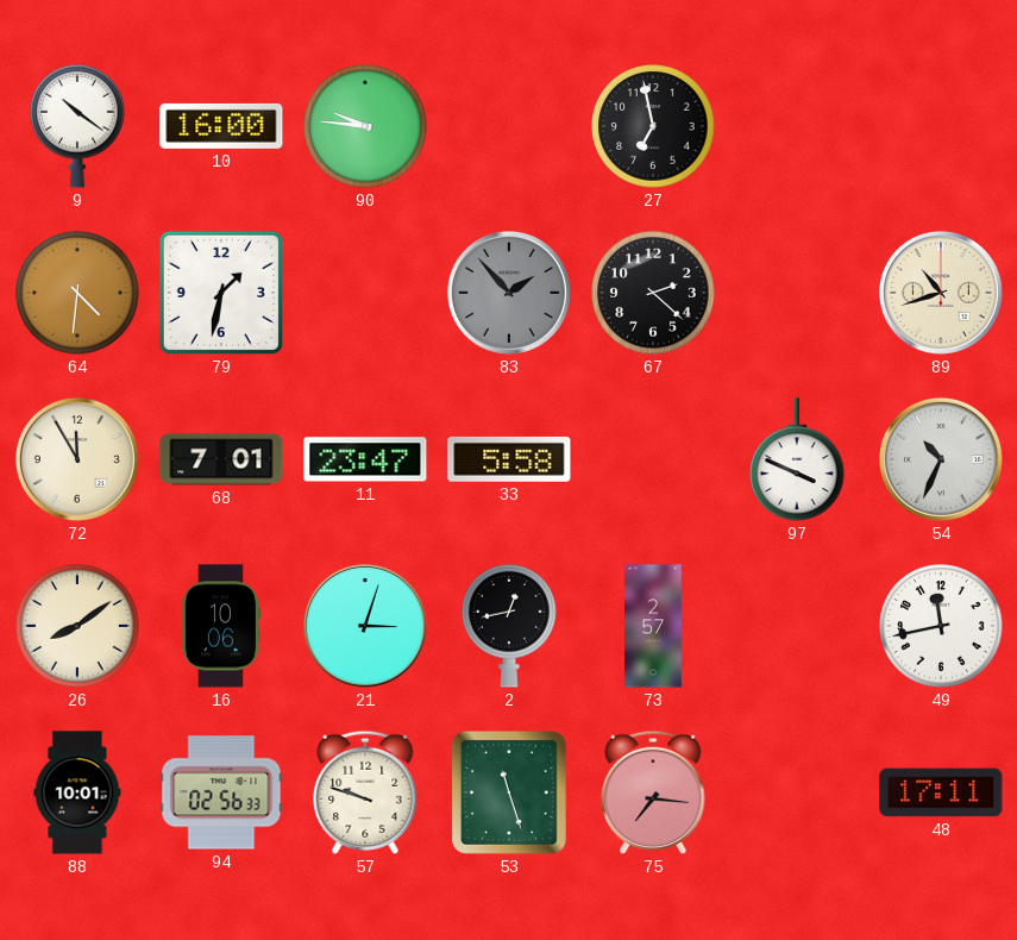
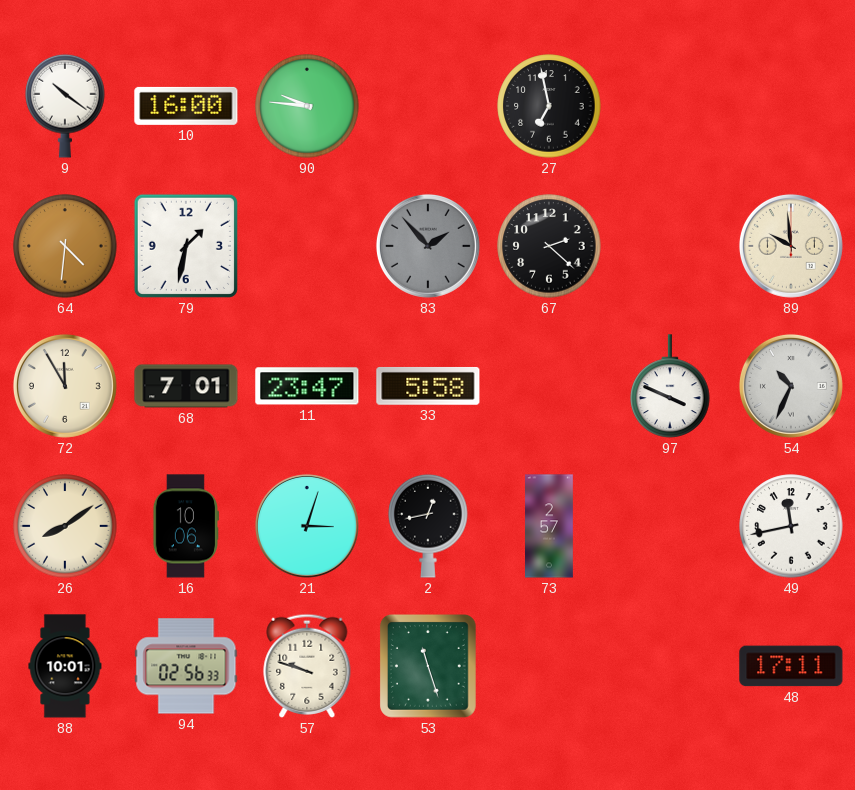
89: 10:42 -> 9:59 (791, 246)
75: 7:16 -> none (653, 792)
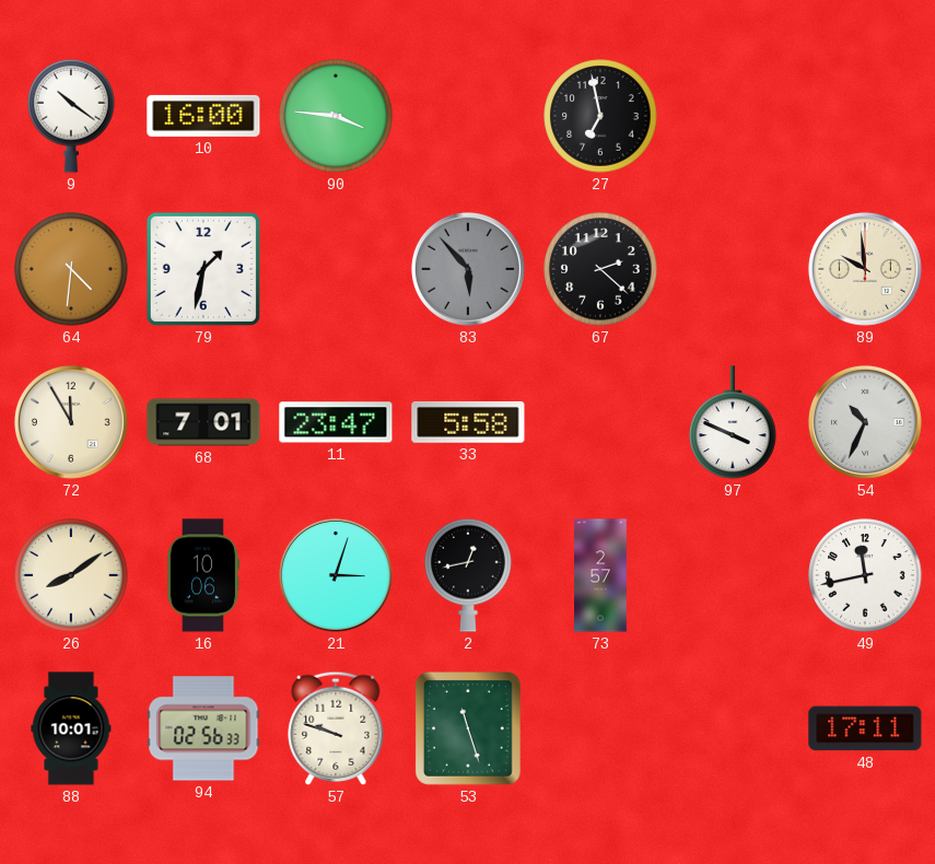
90: 9:46 -> 3:46 (336, 116)
83: 1:53 -> 5:53 (468, 269)
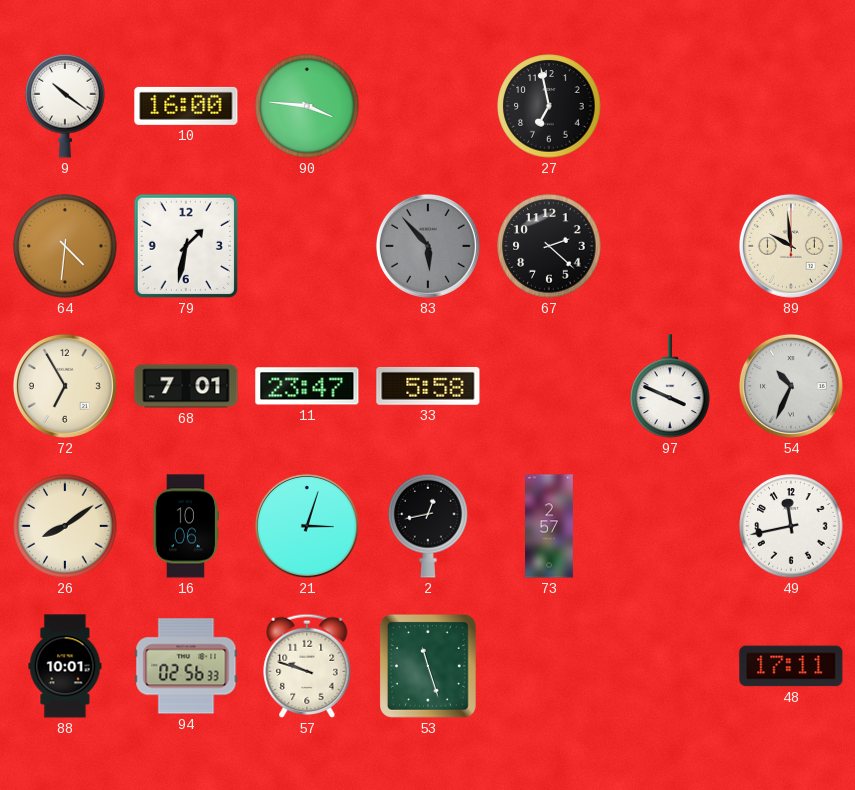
72: 11:55 -> 6:55 (65, 386)
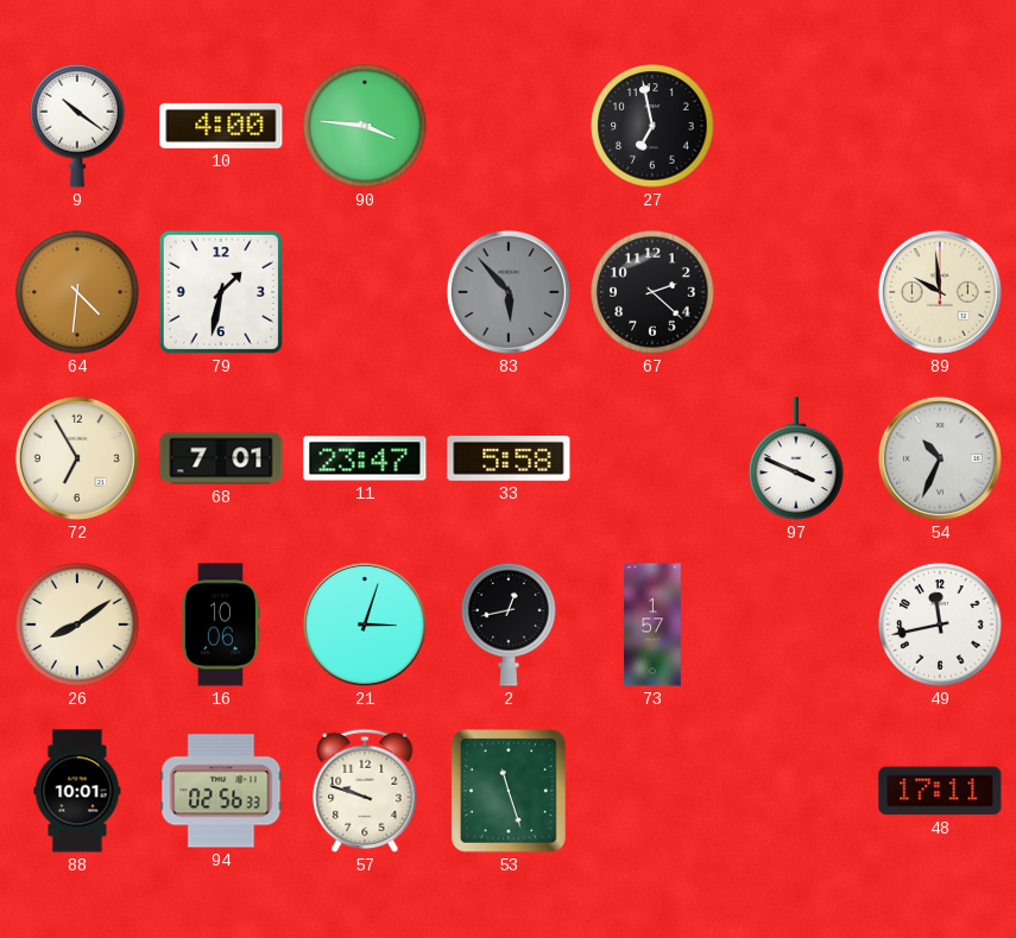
10: 16:00 -> 4:00 (221, 126)
73: 2:57 -> 1:57 (654, 625)
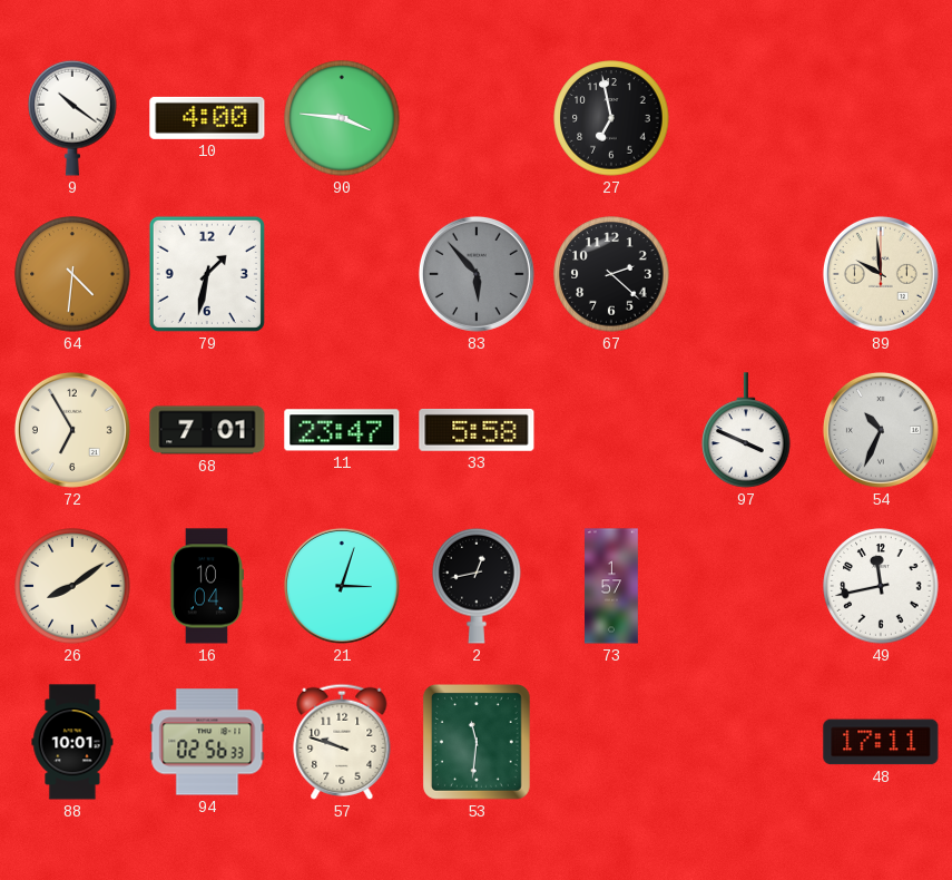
16: 10:06 -> 10:04 (206, 586)
53: 11:27 -> 11:31 (477, 743)
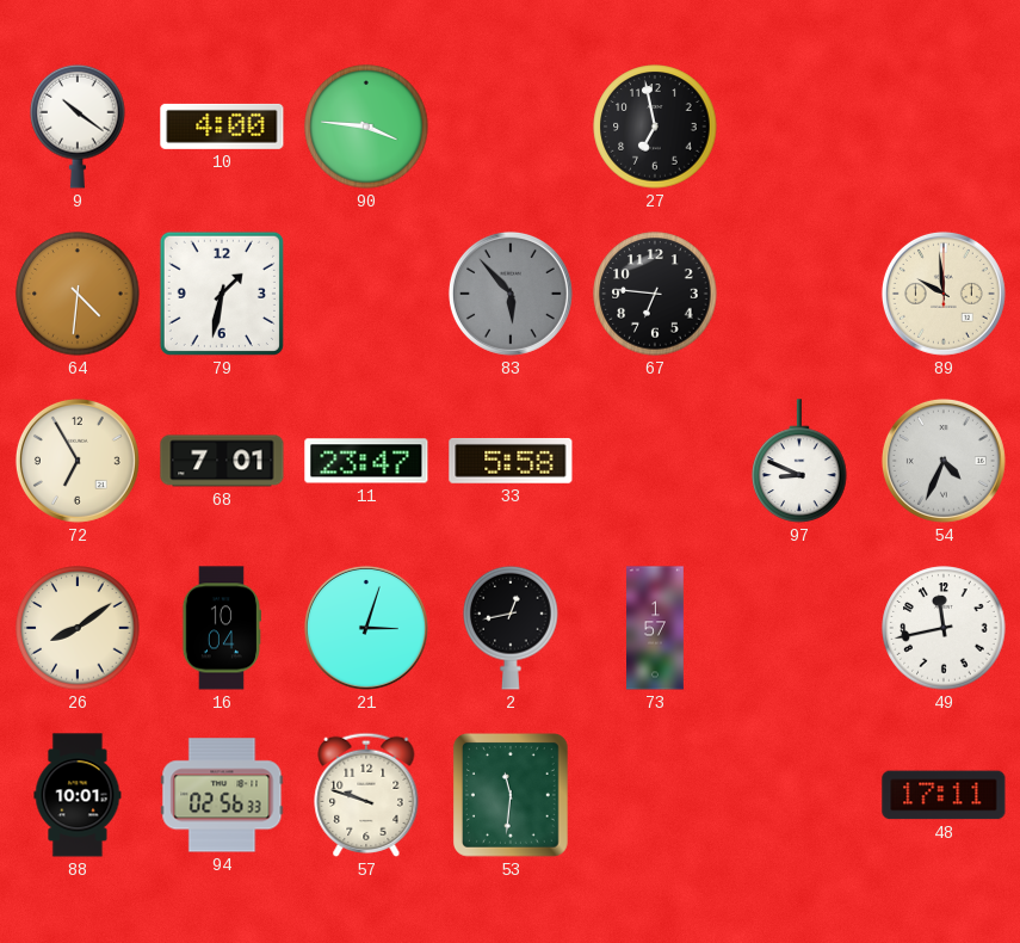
67: 2:22 -> 6:46 (655, 294)
97: 3:49 -> 8:49 (799, 461)
54: 10:34 -> 4:34 (944, 461)
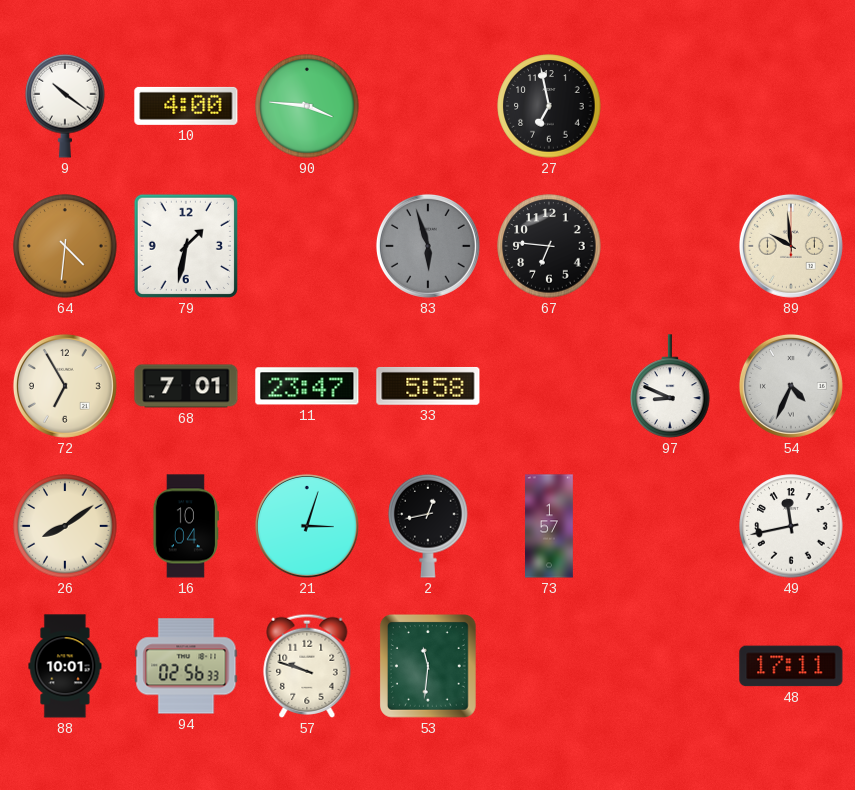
83: 5:53 -> 5:57 (428, 246)
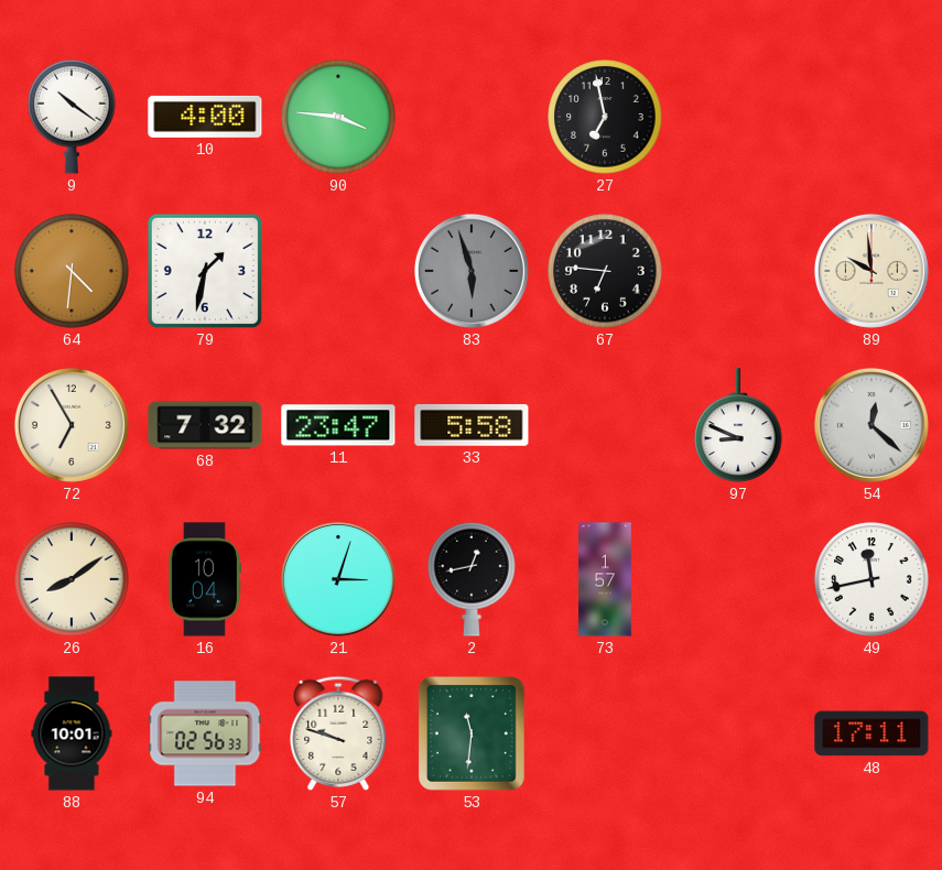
68: 7:01 -> 7:32 (205, 425)
54: 4:34 -> 12:22 (871, 425)
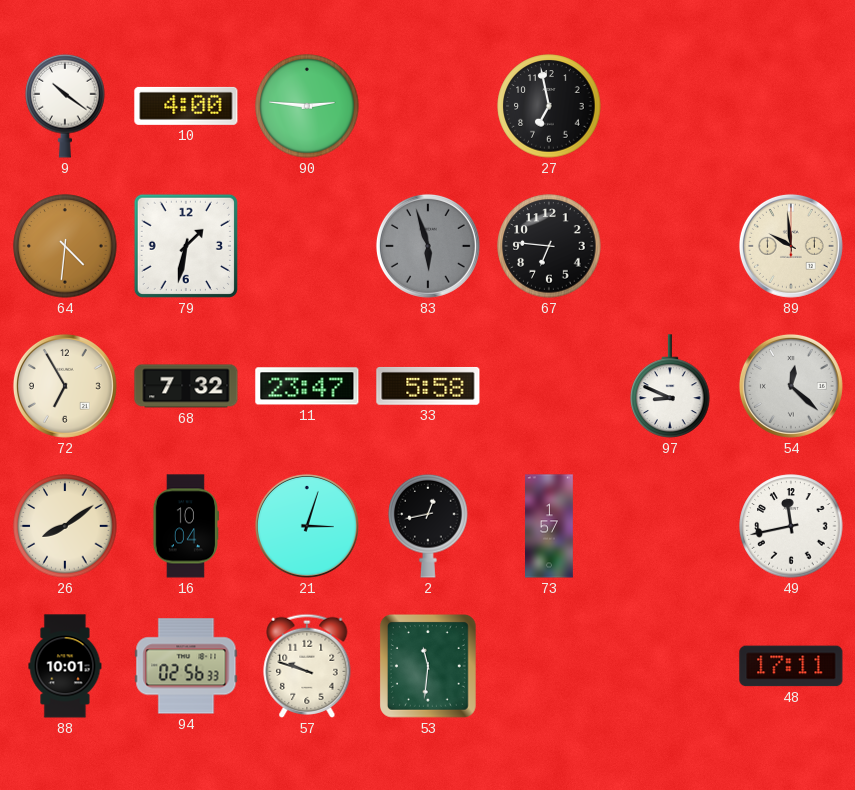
90: 3:46 -> 2:46 (307, 106)
